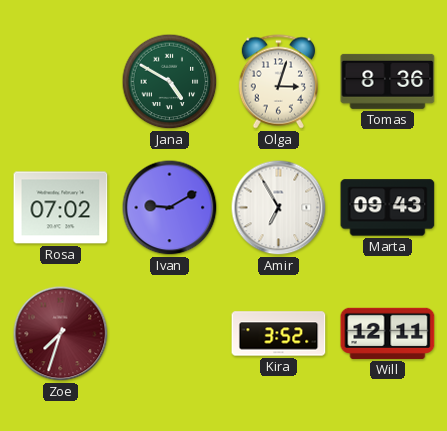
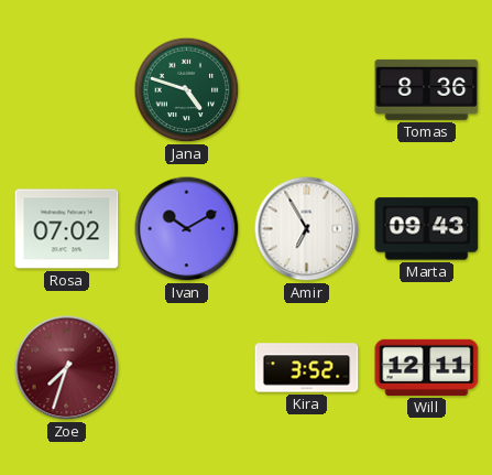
Jana: 4:50 -> 4:48 (187, 90)
Olga: 3:03 -> none (278, 82)
Ivan: 9:10 -> 10:10 (187, 229)
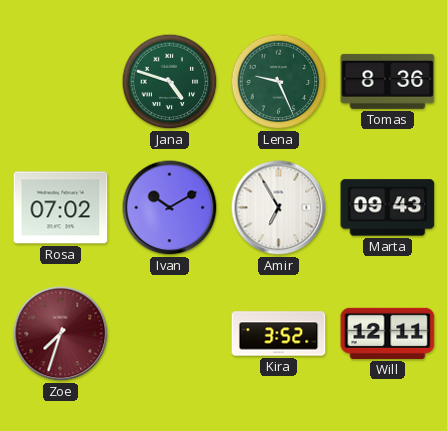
Lena: none -> 9:26 (279, 82)
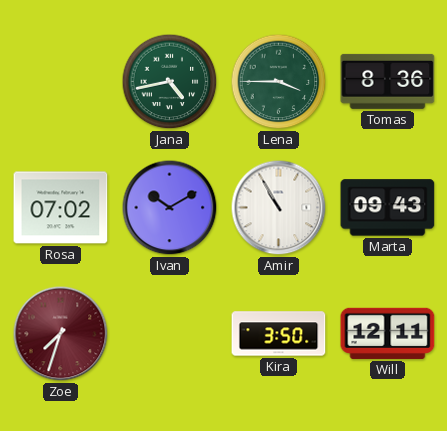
Jana: 4:48 -> 4:43 (170, 82)
Lena: 9:26 -> 3:45 (279, 82)
Amir: 6:55 -> 10:55 (279, 208)
Kira: 3:52 -> 3:50 (279, 334)
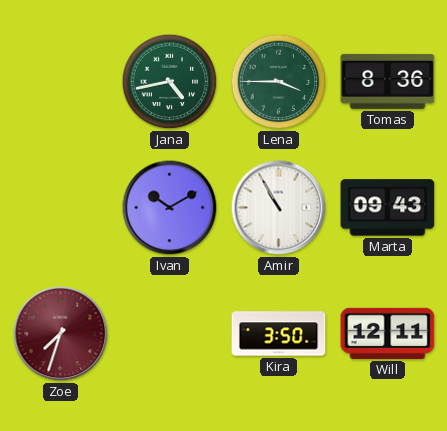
Rosa: 07:02 -> none (61, 208)
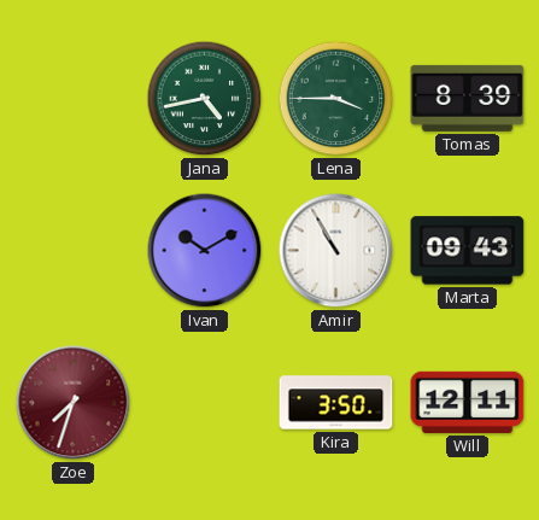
Tomas: 8:36 -> 8:39 (468, 98)
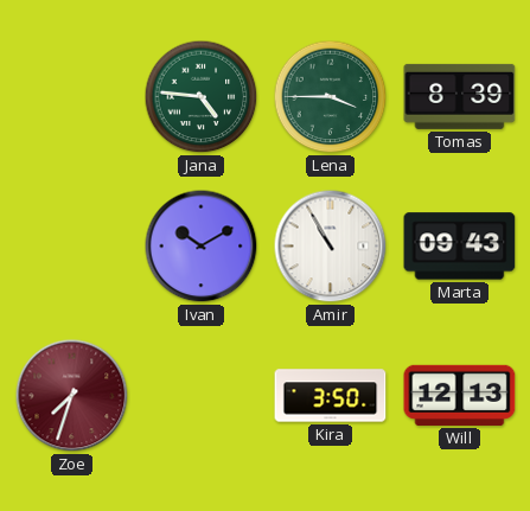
Jana: 4:43 -> 4:46 (202, 97)
Will: 12:11 -> 12:13 (460, 395)
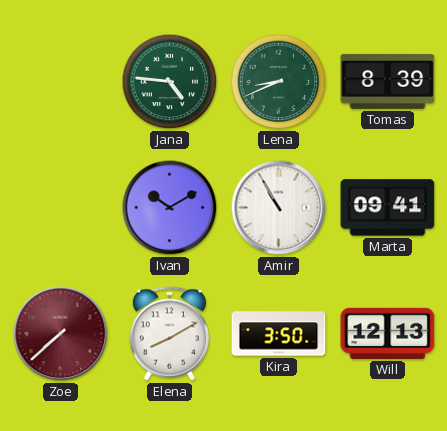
Lena: 3:45 -> 8:41 (279, 82)
Marta: 09:43 -> 09:41 (388, 208)
Zoe: 7:33 -> 7:38 (61, 334)
Elena: none -> 8:10 (169, 334)
